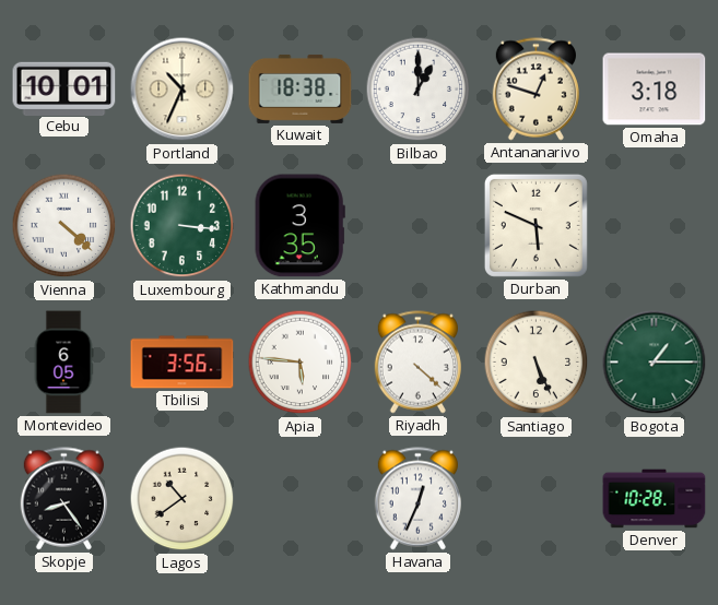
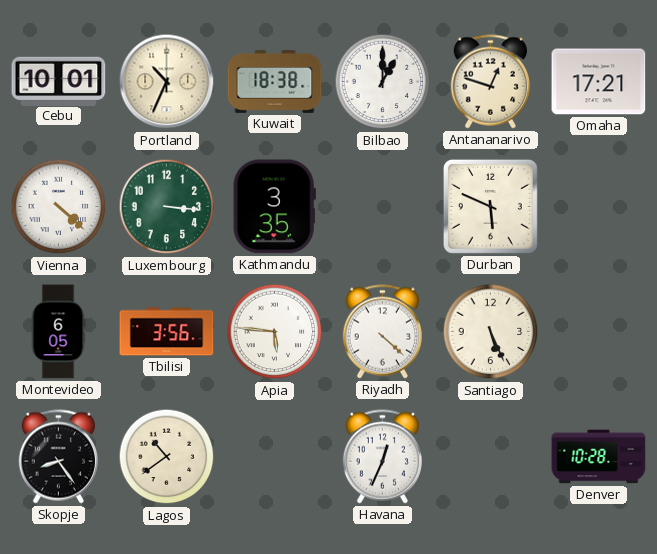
Omaha: 3:18 -> 17:21 (599, 82)
Bogota: 1:15 -> none (655, 363)
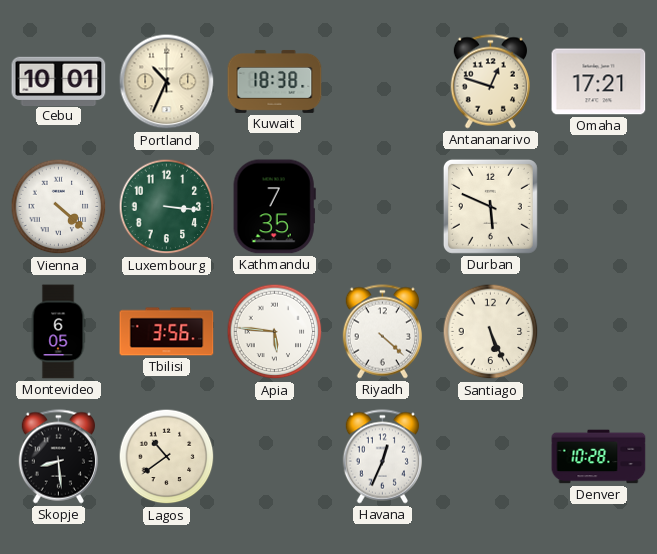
Bilbao: 1:00 -> none (383, 82)
Kathmandu: 3:35 -> 7:35 (274, 207)
Skopje: 8:24 -> 8:29 (58, 457)
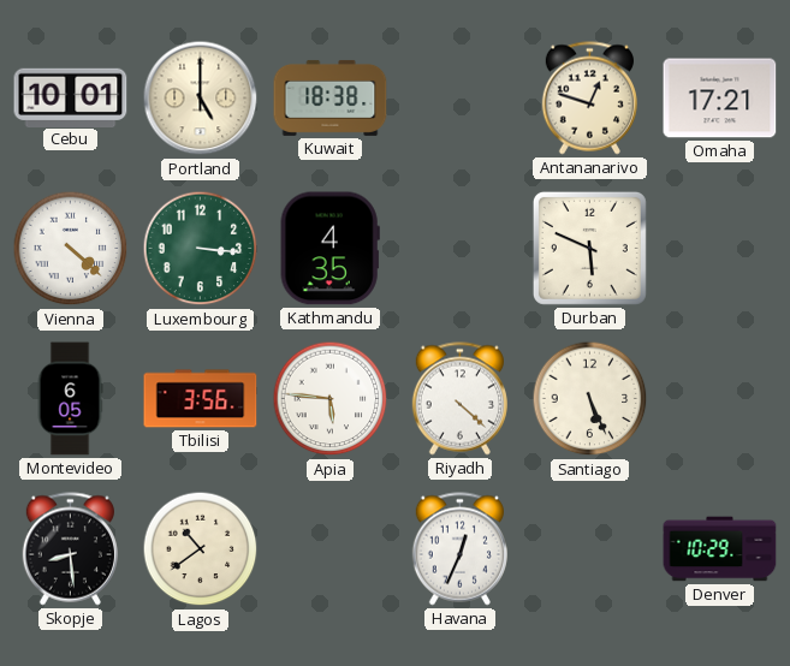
Portland: 10:34 -> 5:00 (201, 99)
Kathmandu: 7:35 -> 4:35 (329, 249)
Denver: 10:28 -> 10:29 (720, 549)
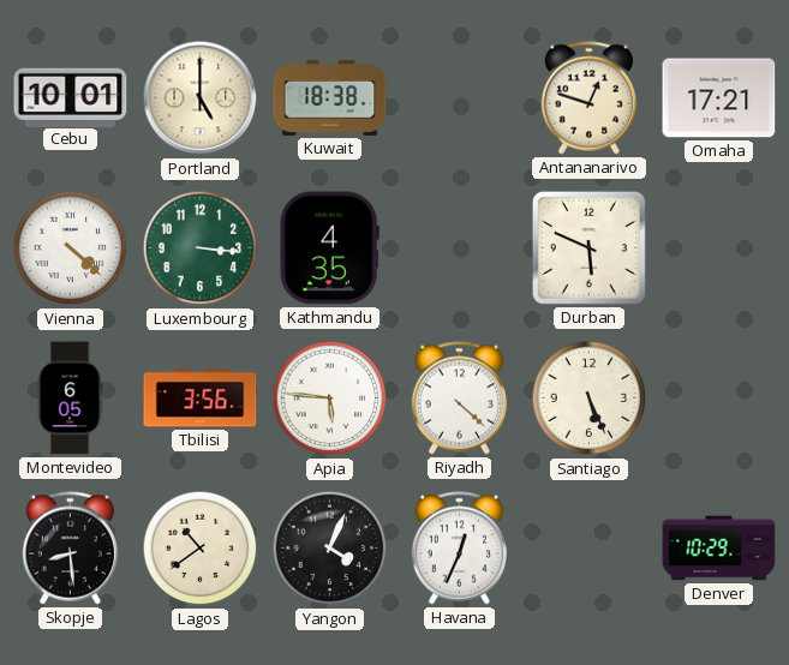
Yangon: none -> 4:04 (330, 549)
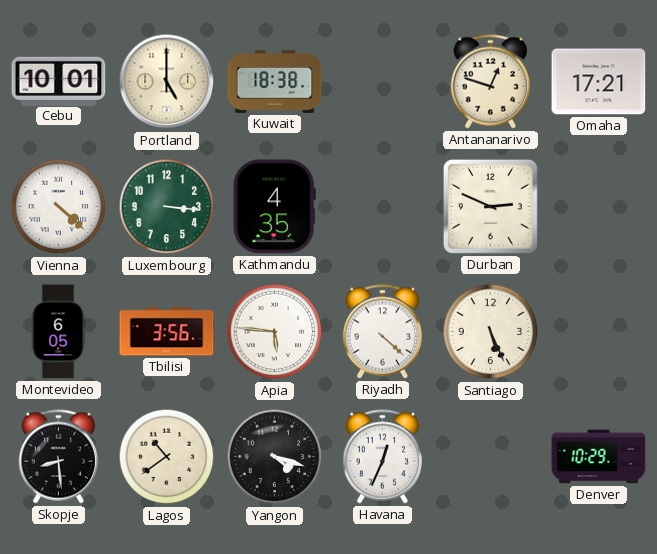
Durban: 5:49 -> 2:49 (490, 206)
Yangon: 4:04 -> 4:18 (275, 457)
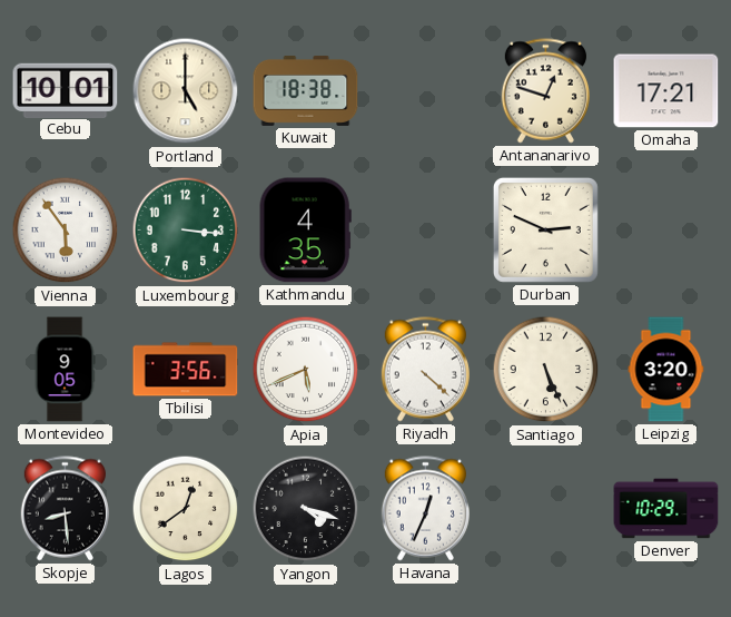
Vienna: 4:22 -> 5:54 (66, 231)
Montevideo: 6:05 -> 9:05 (65, 370)
Apia: 5:46 -> 5:41 (306, 370)
Leipzig: none -> 3:20 (666, 370)
Lagos: 10:39 -> 12:39 (186, 509)
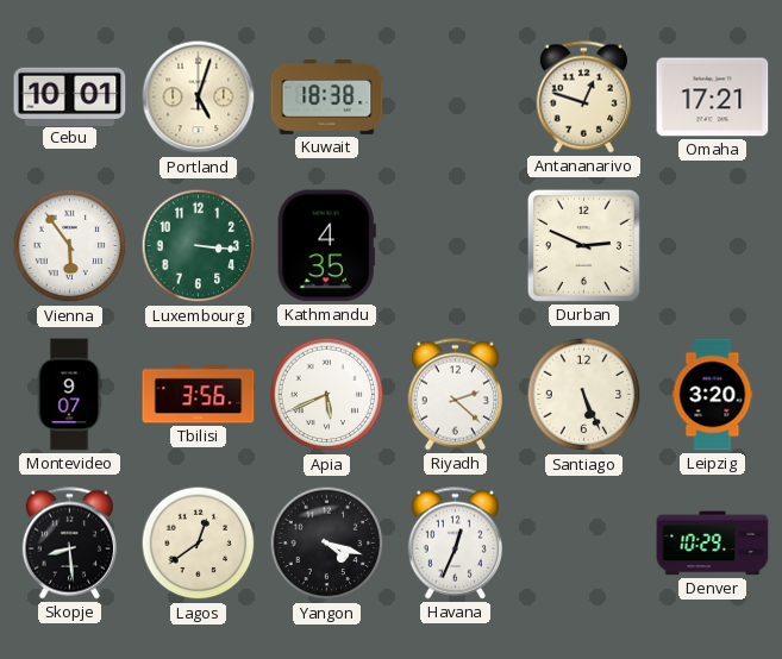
Portland: 5:00 -> 5:03 (199, 98)
Montevideo: 9:05 -> 9:07 (69, 395)
Riyadh: 4:22 -> 2:22 (455, 395)
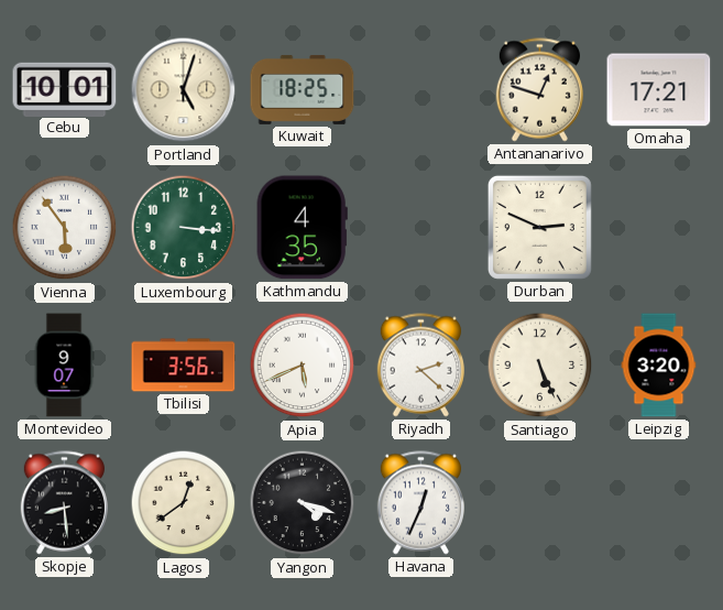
Kuwait: 18:38 -> 18:25 (303, 89)
Denver: 10:29 -> none (713, 544)
